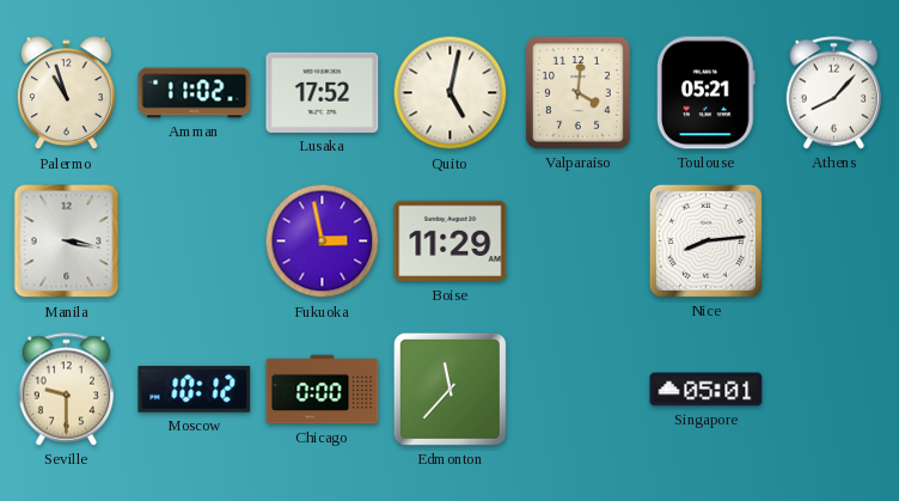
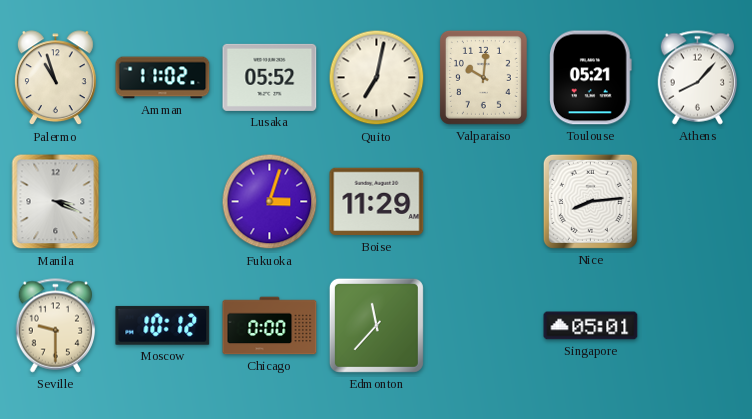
Lusaka: 17:52 -> 05:52 (270, 77)
Quito: 5:02 -> 7:02 (377, 78)
Valparaiso: 4:01 -> 10:01 (483, 77)
Manila: 3:17 -> 3:19 (56, 202)
Fukuoka: 2:58 -> 3:03 (270, 202)
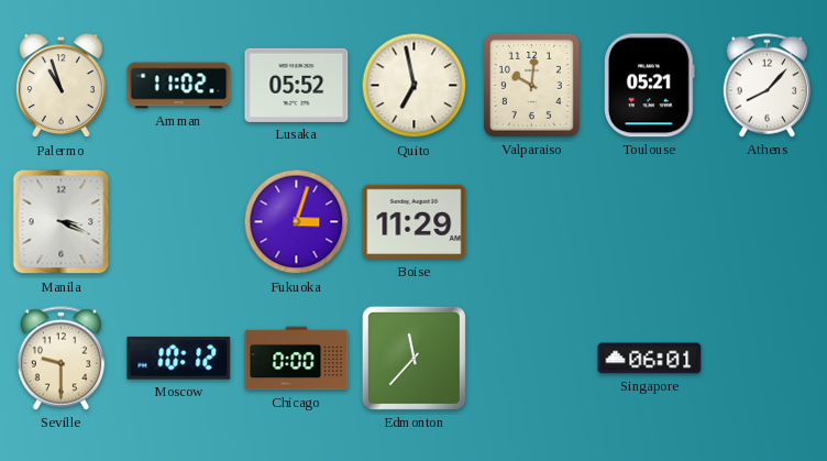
Quito: 7:02 -> 6:58 (415, 86)
Nice: 8:14 -> none (590, 201)
Singapore: 05:01 -> 06:01 (650, 359)
